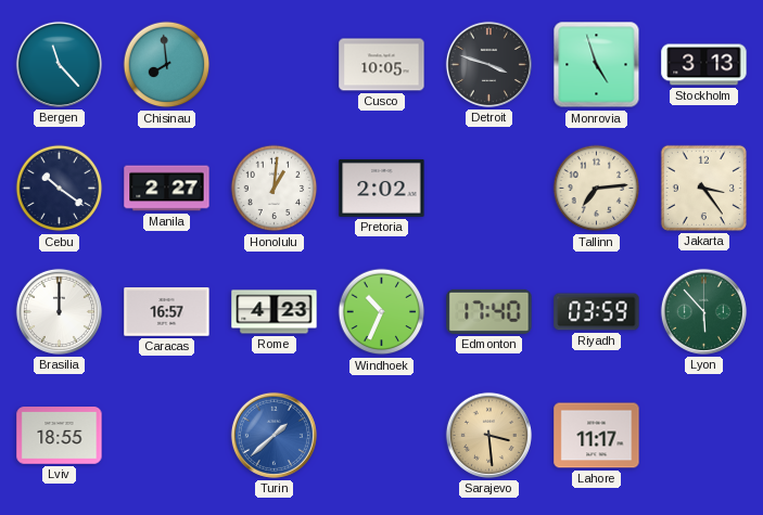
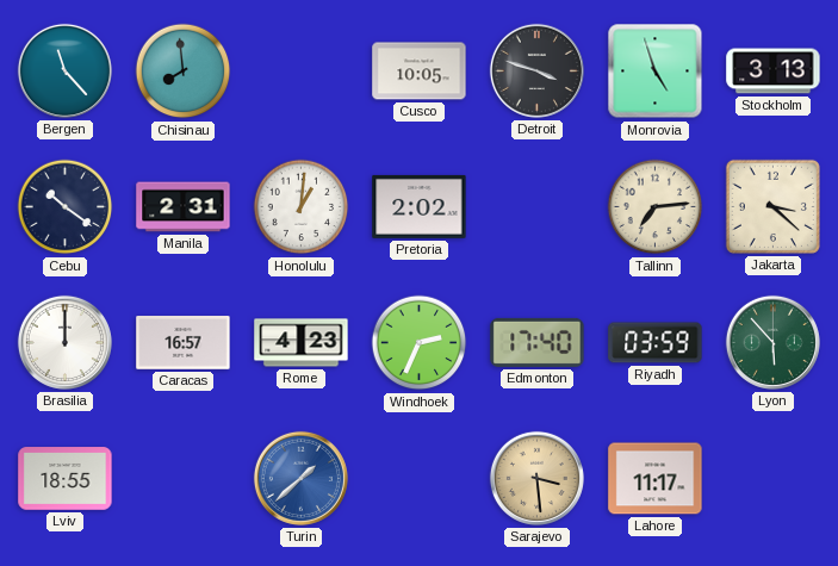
Manila: 2:27 -> 2:31 (184, 207)
Jakarta: 3:24 -> 3:22 (772, 206)
Windhoek: 10:34 -> 2:34 (420, 343)
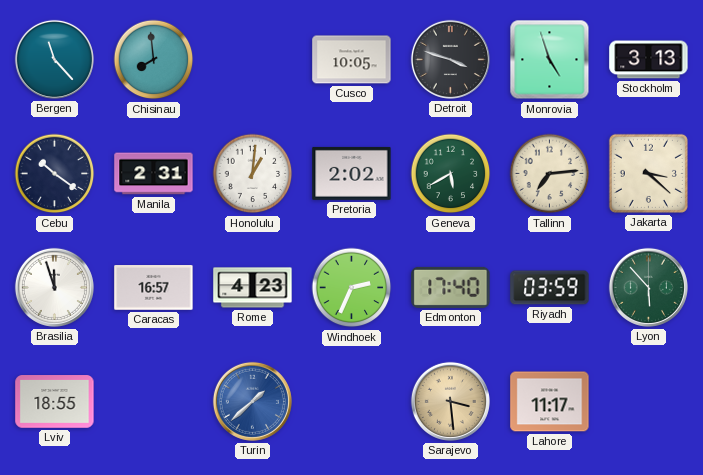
Geneva: none -> 5:40 (451, 174)
Brasilia: 12:00 -> 11:57 (54, 287)
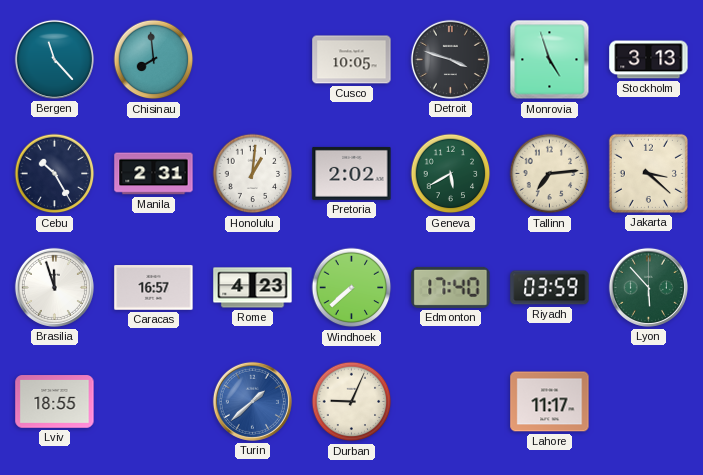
Cebu: 10:21 -> 10:25 (55, 174)
Windhoek: 2:34 -> 7:38 (352, 288)
Durban: none -> 9:04 (352, 402)
Sarajevo: 3:29 -> none (450, 401)
